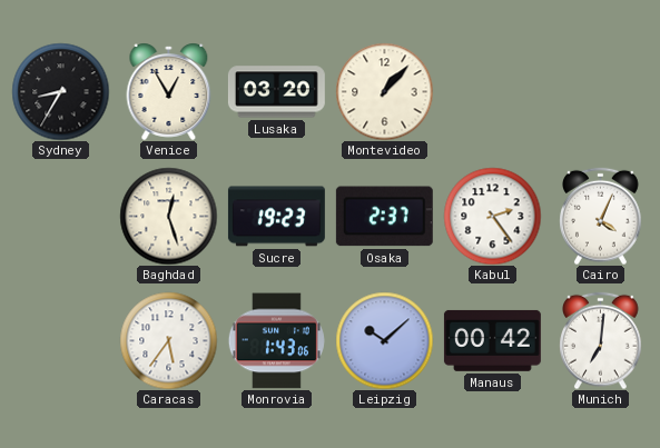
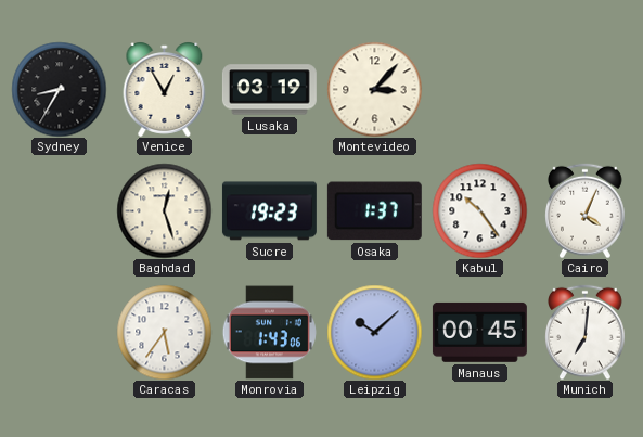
Lusaka: 03:20 -> 03:19 (269, 90)
Montevideo: 1:07 -> 3:07 (374, 89)
Osaka: 2:37 -> 1:37 (374, 211)
Kabul: 2:24 -> 10:24 (479, 210)
Manaus: 00:42 -> 00:45 (479, 332)
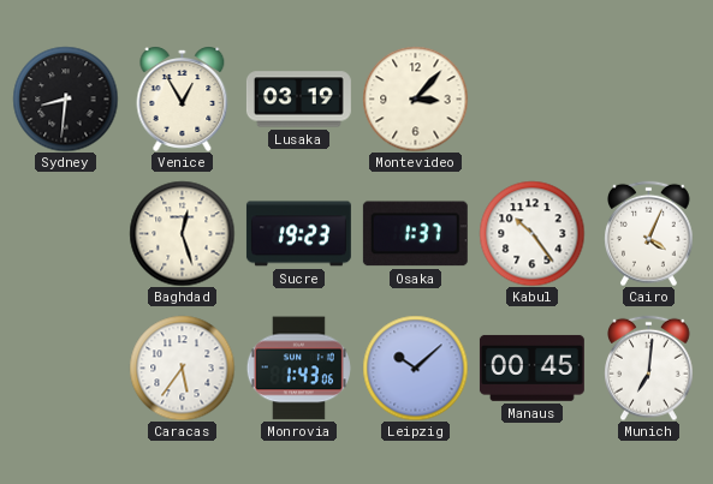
Sydney: 8:35 -> 8:31 (65, 98)
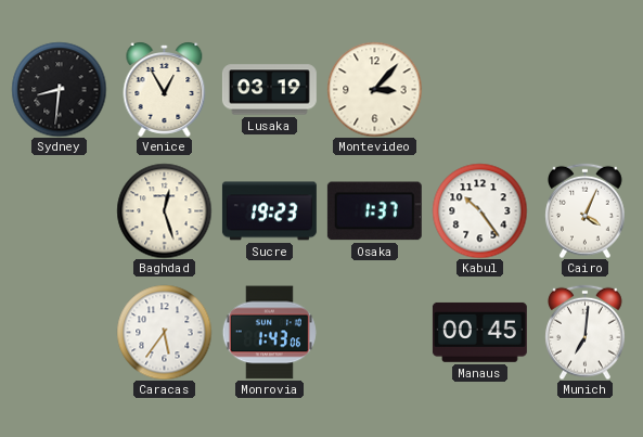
Leipzig: 10:08 -> none (415, 368)
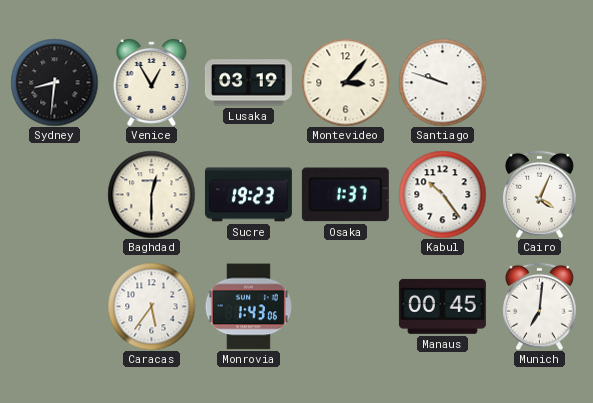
Santiago: none -> 9:48 (442, 82)
Baghdad: 12:27 -> 12:30 (151, 194)
